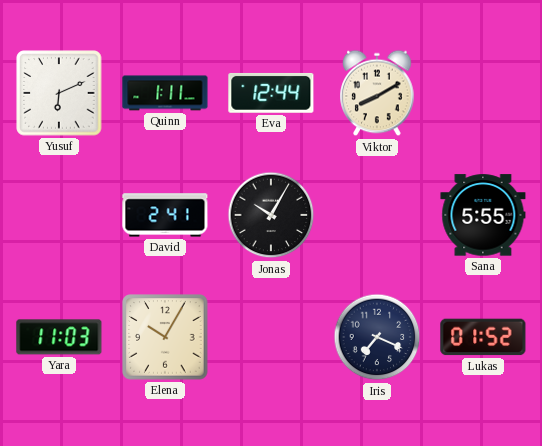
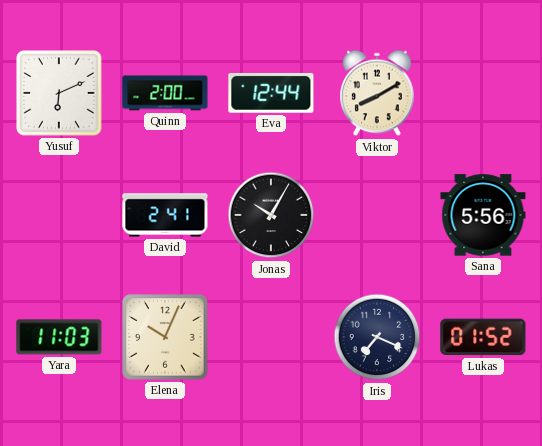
Quinn: 1:11 -> 2:00 (165, 93)
Sana: 5:55 -> 5:56 (483, 215)
Elena: 10:05 -> 10:04 (165, 337)
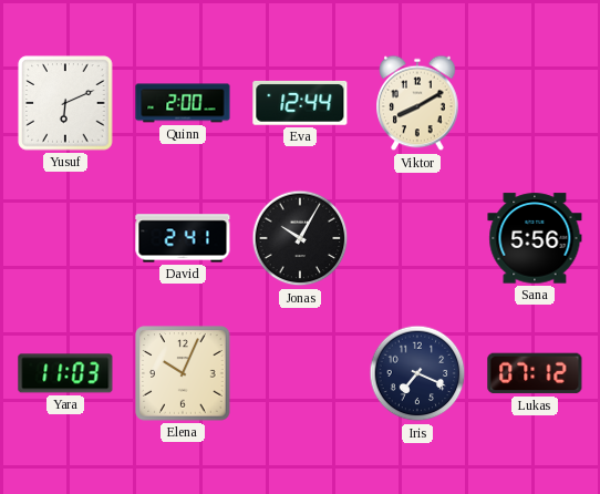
Lukas: 01:52 -> 07:12 (535, 373)
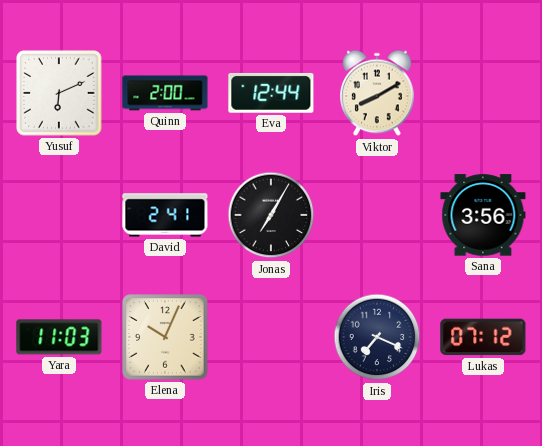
Jonas: 10:05 -> 7:05 (271, 215)
Sana: 5:56 -> 3:56 (483, 215)
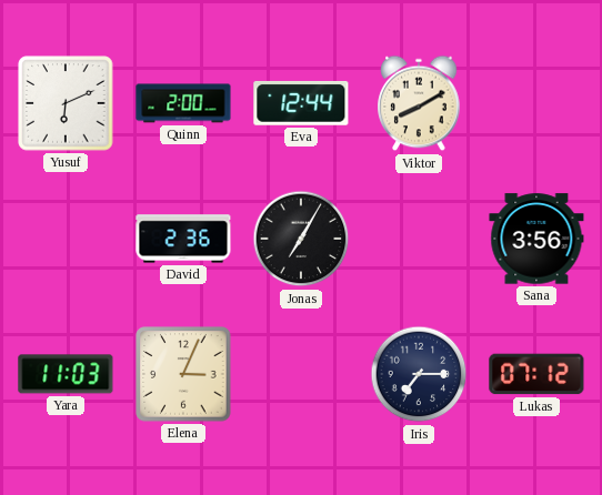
David: 2:41 -> 2:36 (183, 239)
Elena: 10:04 -> 3:04 (183, 374)
Iris: 7:19 -> 7:15 (419, 374)
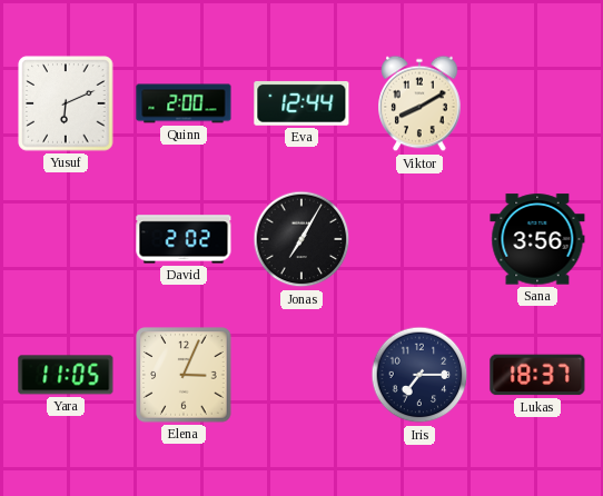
David: 2:36 -> 2:02 (184, 239)
Yara: 11:03 -> 11:05 (66, 375)
Lukas: 07:12 -> 18:37 (537, 375)
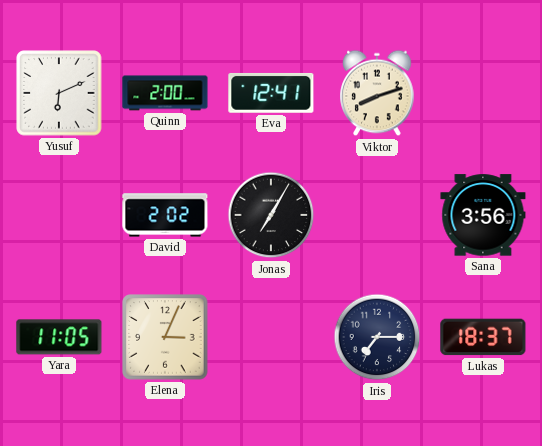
Eva: 12:44 -> 12:41 (271, 93)
Viktor: 8:10 -> 8:12 (377, 93)
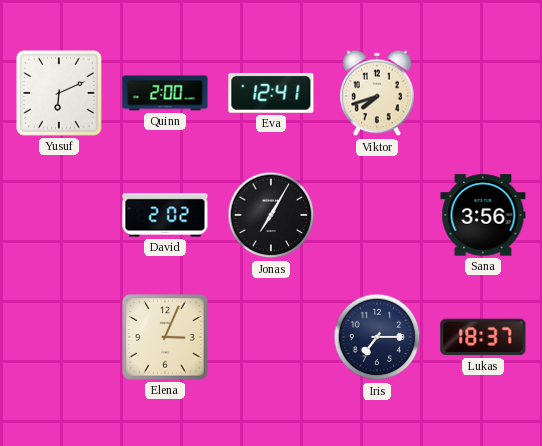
Viktor: 8:12 -> 7:42 (377, 93)
Yara: 11:05 -> none (59, 337)
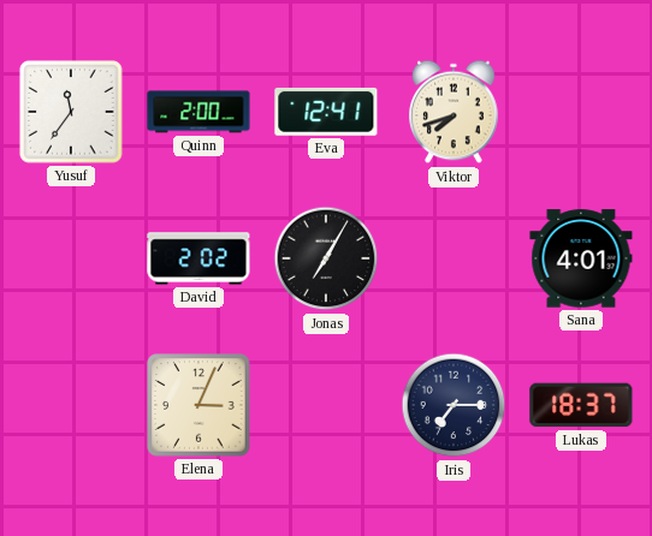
Yusuf: 6:11 -> 11:36 (71, 112)
Sana: 3:56 -> 4:01 (581, 258)
